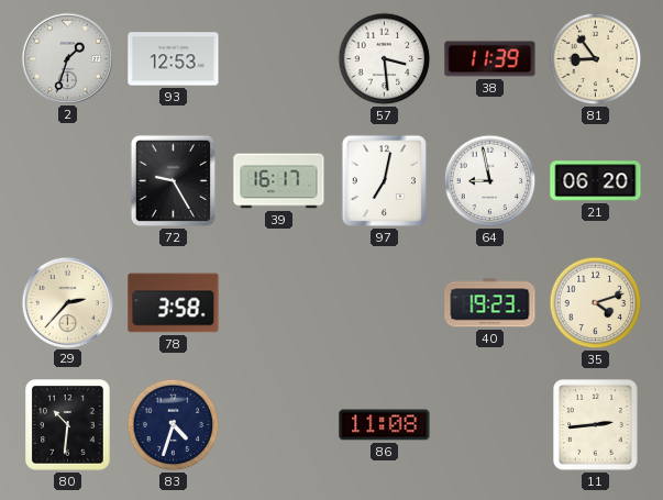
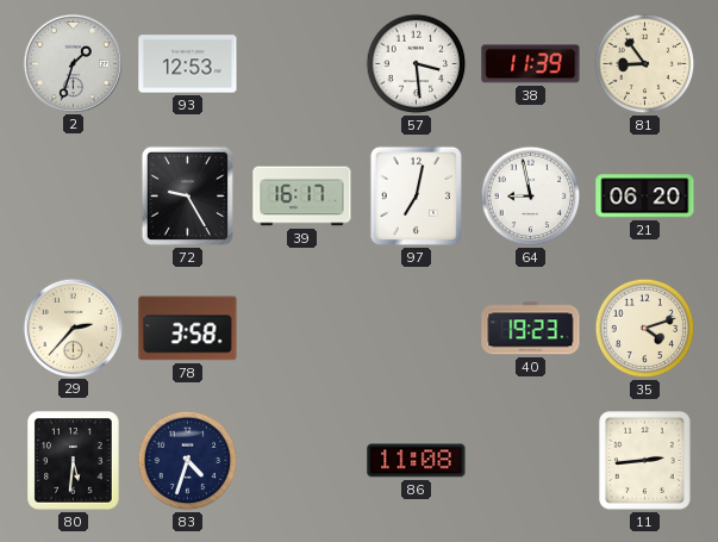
80: 10:31 -> 5:31 (74, 461)
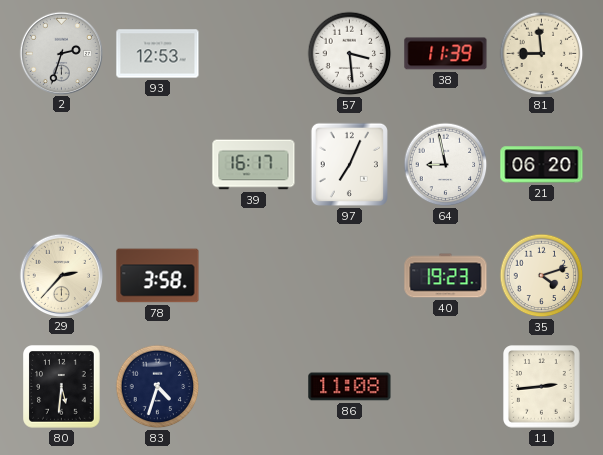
2: 1:33 -> 2:33 (61, 53)
81: 8:54 -> 8:59 (542, 54)
72: 9:25 -> none (187, 195)
97: 7:02 -> 7:04 (349, 164)
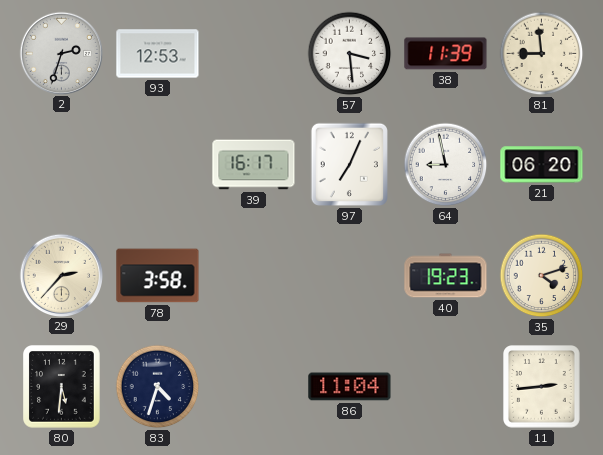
86: 11:08 -> 11:04 (350, 387)
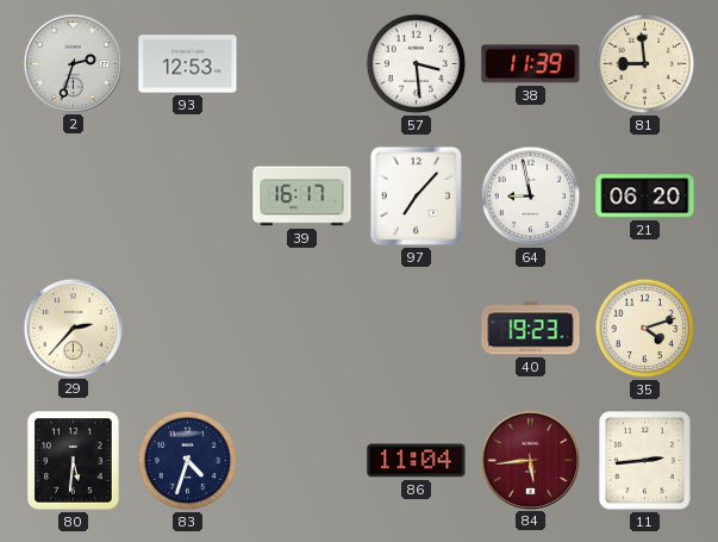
97: 7:04 -> 7:07 (416, 195)
78: 3:58 -> none (158, 276)
84: none -> 5:44 (530, 460)
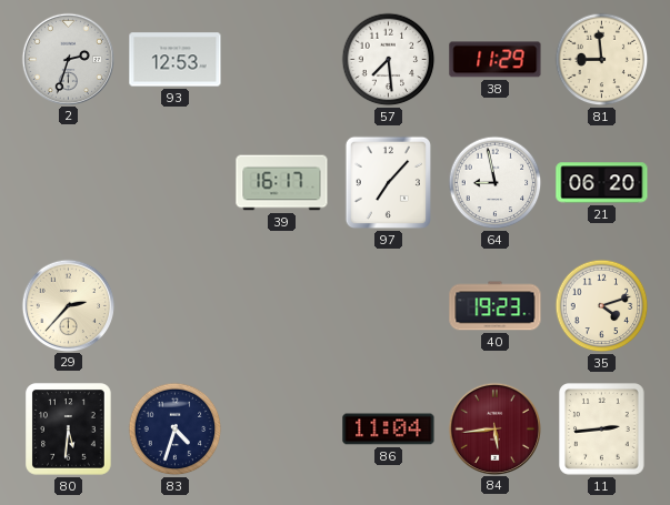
57: 3:29 -> 7:29 (389, 60)
38: 11:39 -> 11:29 (496, 60)
